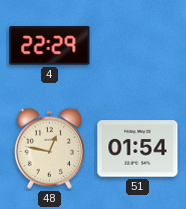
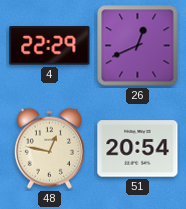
26: none -> 12:41 (138, 46)
51: 01:54 -> 20:54 (138, 149)
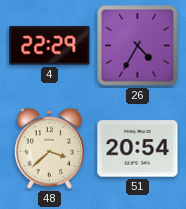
26: 12:41 -> 4:35 (138, 46)
48: 12:47 -> 3:38 (49, 148)
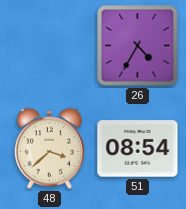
4: 22:29 -> none (50, 46)
51: 20:54 -> 08:54 (138, 149)
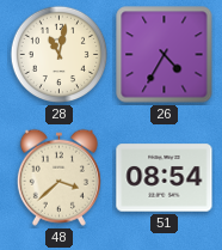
28: none -> 11:02 (60, 55)
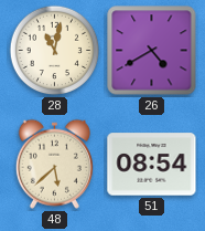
26: 4:35 -> 4:40 (152, 51)
48: 3:38 -> 5:38 (54, 164)
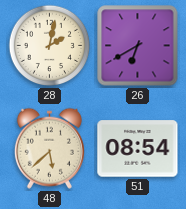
28: 11:02 -> 2:02 (50, 46)
26: 4:40 -> 6:40 (138, 46)
